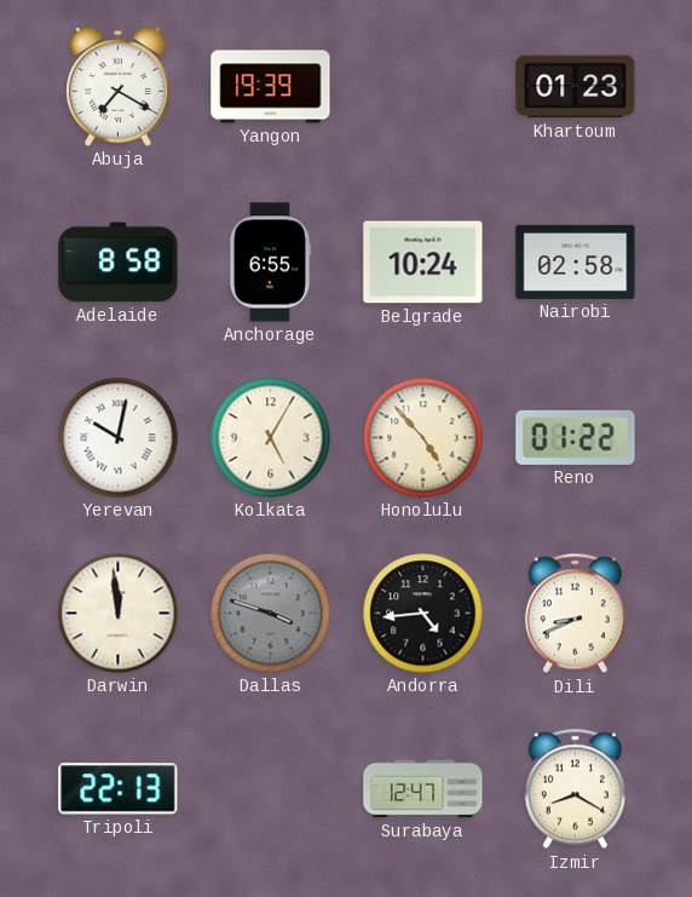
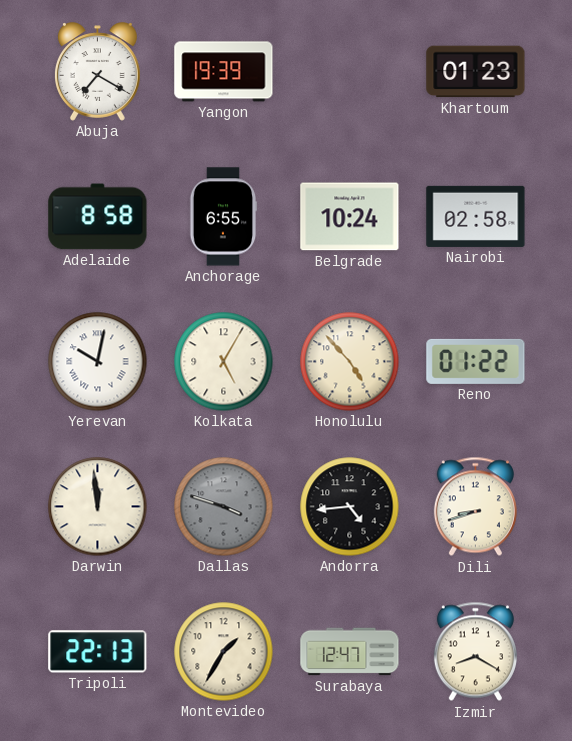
Dili: 8:41 -> 8:42 (475, 507)
Montevideo: none -> 1:35 (224, 652)
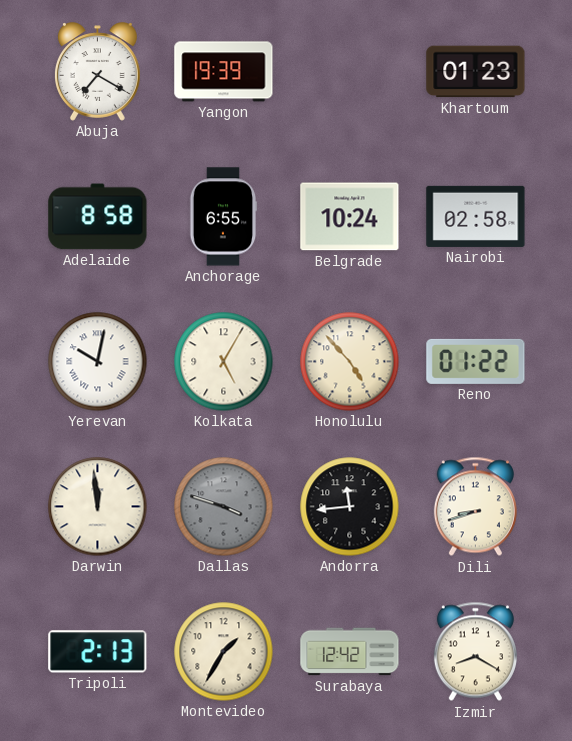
Andorra: 4:44 -> 11:44 (350, 507)
Tripoli: 22:13 -> 2:13 (98, 652)
Surabaya: 12:47 -> 12:42 (350, 652)
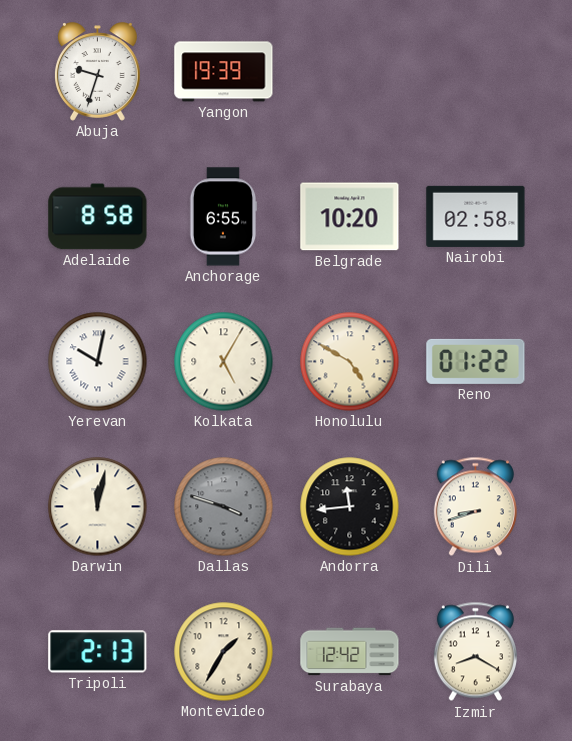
Abuja: 7:20 -> 9:33 (98, 72)
Khartoum: 01:23 -> none (476, 72)
Belgrade: 10:24 -> 10:20 (350, 217)
Honolulu: 4:53 -> 4:50 (350, 362)
Darwin: 11:59 -> 12:02 (98, 507)
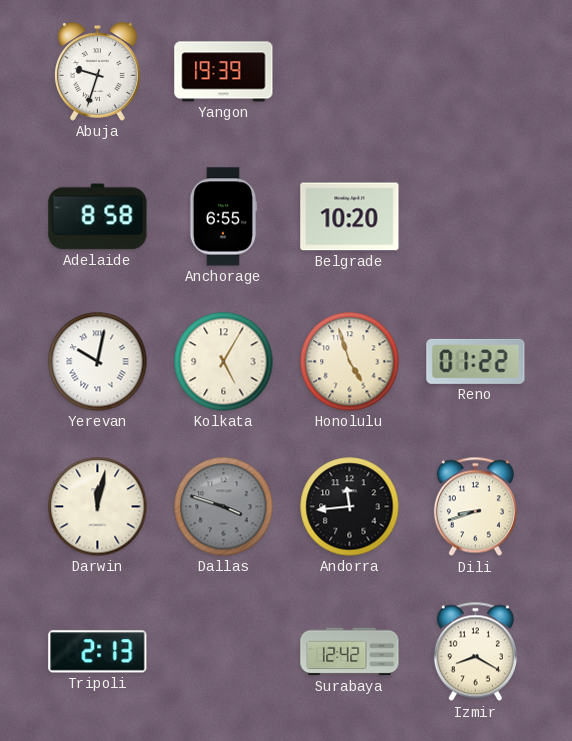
Nairobi: 02:58 -> none (476, 216)
Honolulu: 4:50 -> 4:57 (350, 362)
Montevideo: 1:35 -> none (224, 652)
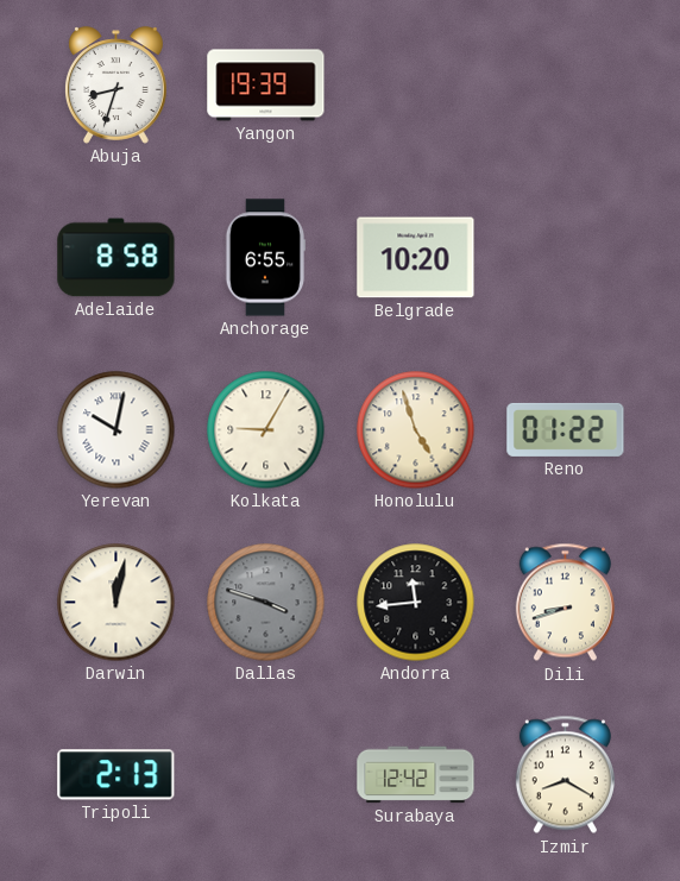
Abuja: 9:33 -> 8:33 (117, 86)
Kolkata: 5:05 -> 9:05 (266, 430)
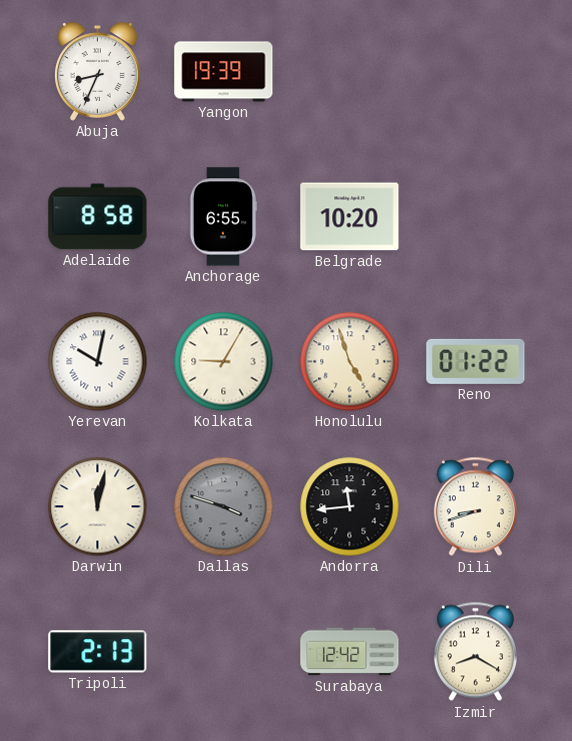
Abuja: 8:33 -> 8:34 (98, 72)
